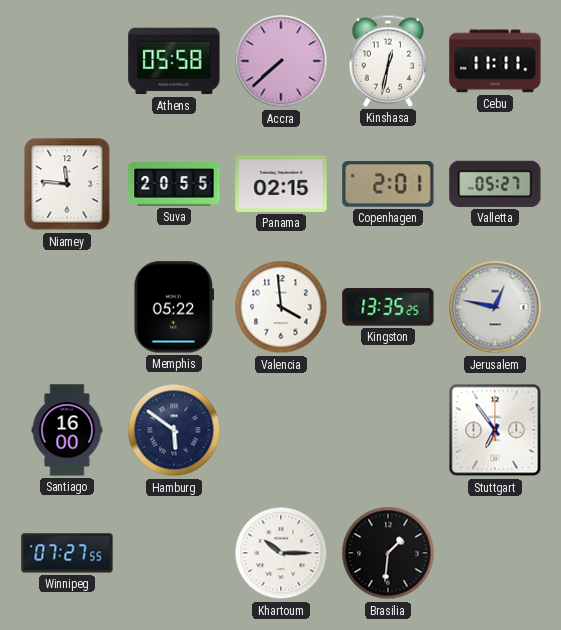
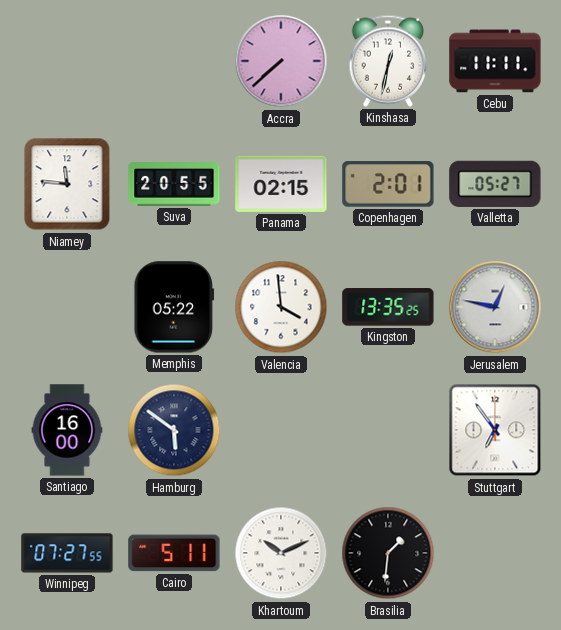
Athens: 05:58 -> none (174, 61)
Cairo: none -> 5:11 (174, 553)
Khartoum: 10:15 -> 10:11 (281, 553)
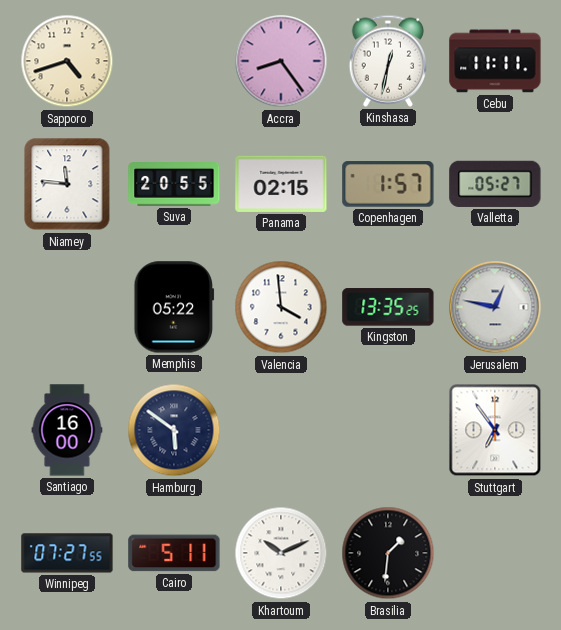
Sapporo: none -> 4:42 (67, 61)
Accra: 7:38 -> 8:24 (281, 61)
Copenhagen: 2:01 -> 1:57 (388, 184)
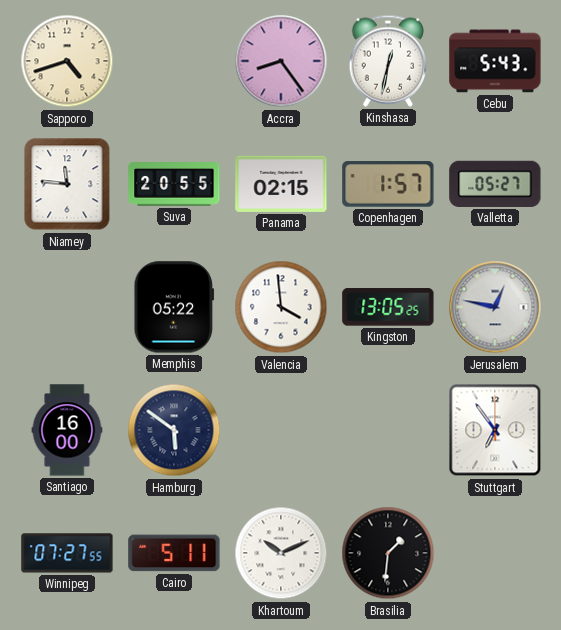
Cebu: 11:11 -> 5:43 (495, 61)
Kingston: 13:35 -> 13:05 (388, 307)
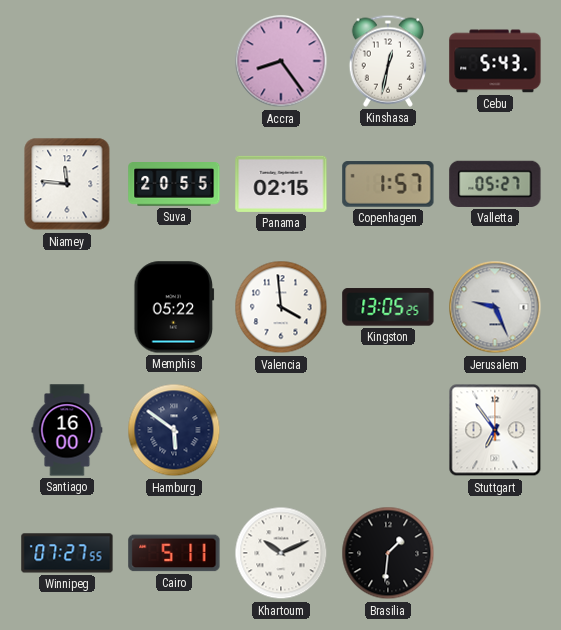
Sapporo: 4:42 -> none (67, 61)
Jerusalem: 12:47 -> 9:26 (495, 307)
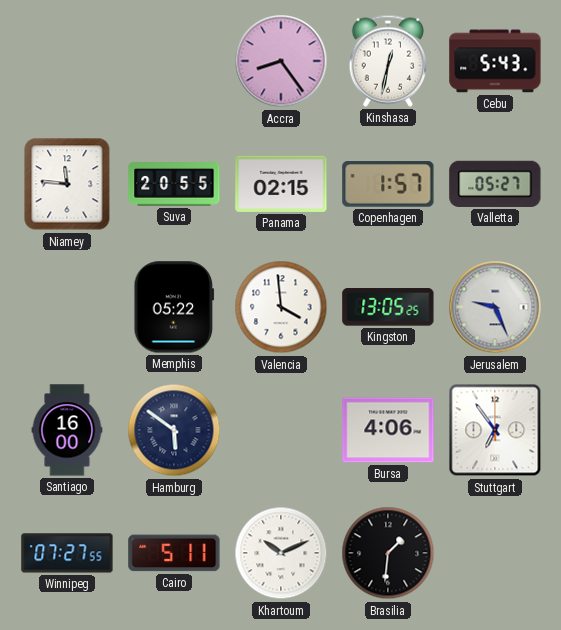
Bursa: none -> 4:06 (388, 430)
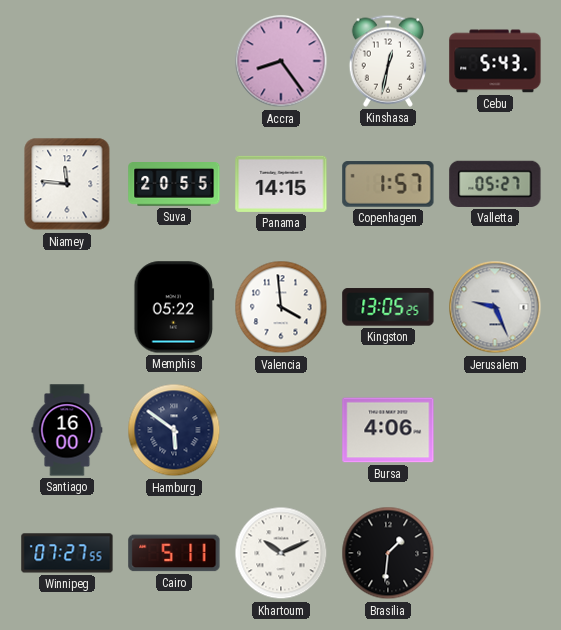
Panama: 02:15 -> 14:15 (281, 184)
Stuttgart: 6:54 -> none (495, 430)
